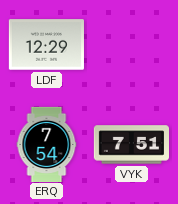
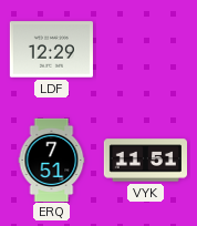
ERQ: 7:54 -> 7:51 (52, 160)
VYK: 7:51 -> 11:51 (145, 161)
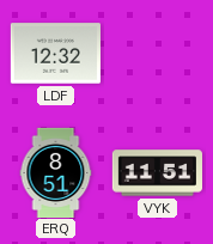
LDF: 12:29 -> 12:32 (55, 54)
ERQ: 7:51 -> 8:51 (56, 172)
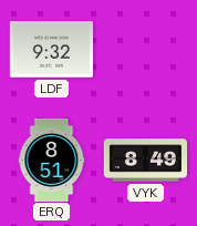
LDF: 12:32 -> 9:32 (51, 50)
VYK: 11:51 -> 8:49 (145, 161)
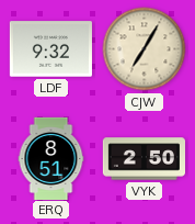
CJW: none -> 7:05 (145, 49)
VYK: 8:49 -> 2:50 (144, 159)
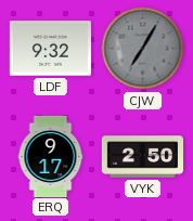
CJW dial: cream -> grey (143, 49)
ERQ: 8:51 -> 9:17 (51, 156)
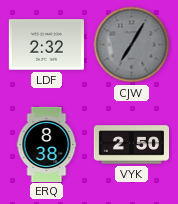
LDF: 9:32 -> 2:32 (46, 45)
ERQ: 9:17 -> 8:38 (47, 144)
